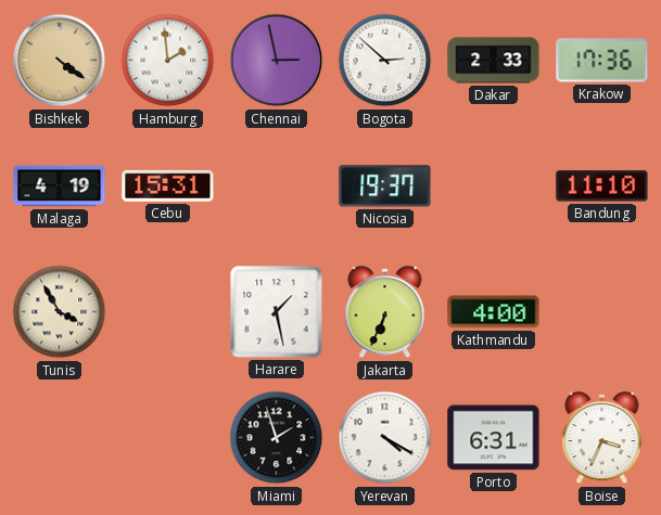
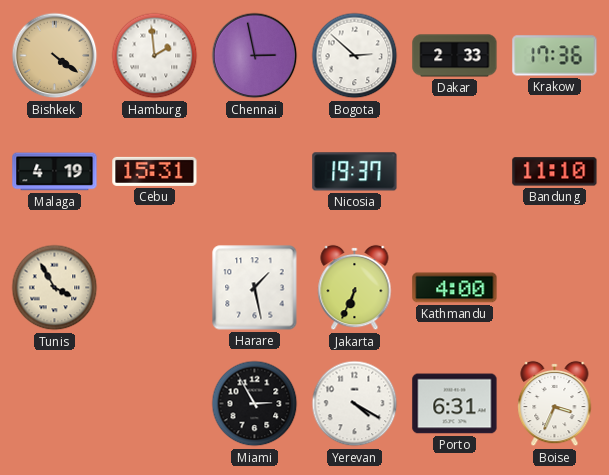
Miami: 1:57 -> 2:55 (255, 404)
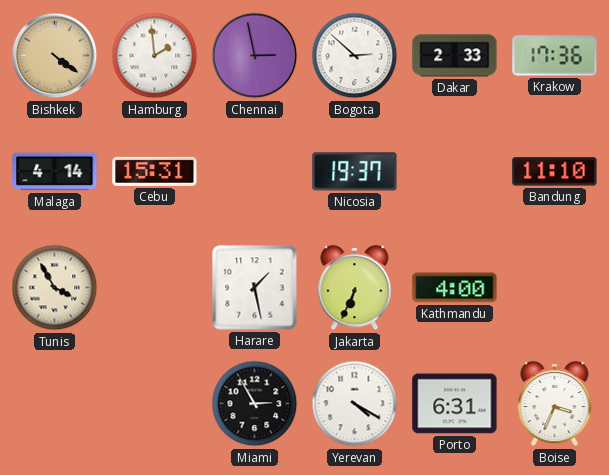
Malaga: 4:19 -> 4:14 (55, 172)
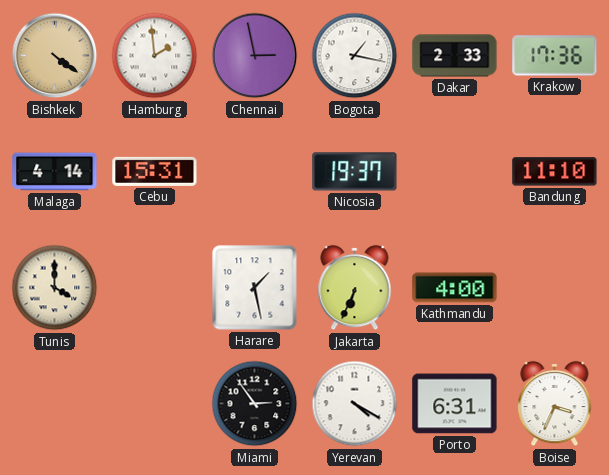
Bogota: 2:52 -> 1:17 (355, 56)
Tunis: 3:55 -> 4:00 (55, 288)
Miami: 2:55 -> 2:54 (255, 404)
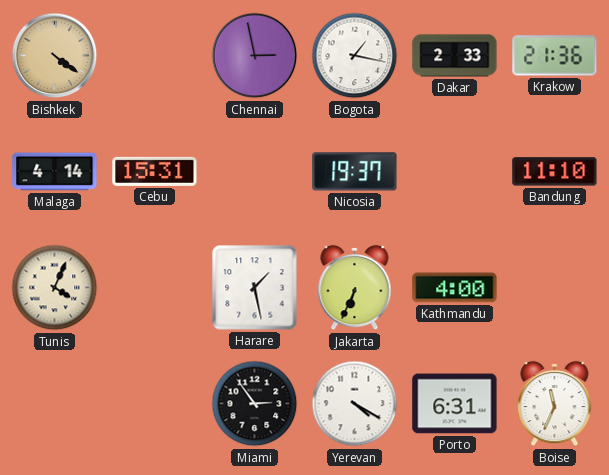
Hamburg: 1:59 -> none (155, 56)
Krakow: 17:36 -> 21:36 (555, 56)
Tunis: 4:00 -> 4:04 (55, 288)
Boise: 3:34 -> 11:34 (555, 404)
